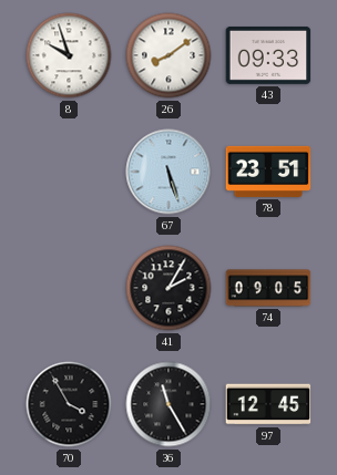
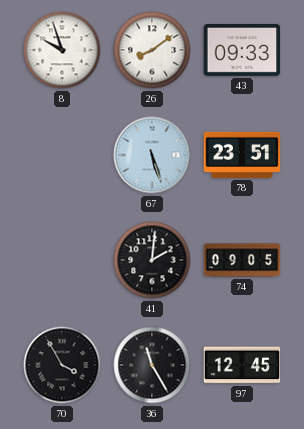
41: 2:05 -> 2:01 (152, 260)
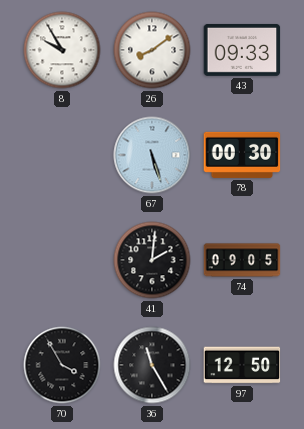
8: 9:57 -> 9:55 (62, 50)
78: 23:51 -> 00:30 (242, 155)
97: 12:45 -> 12:50 (242, 365)
